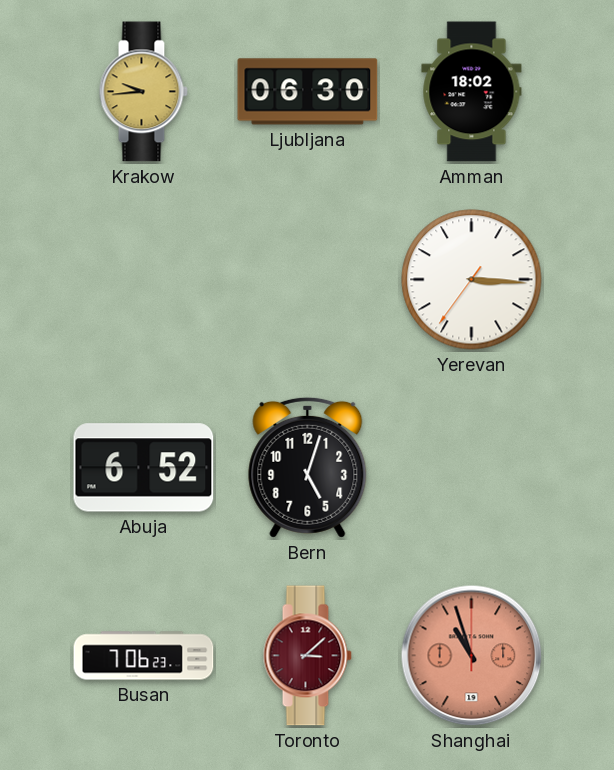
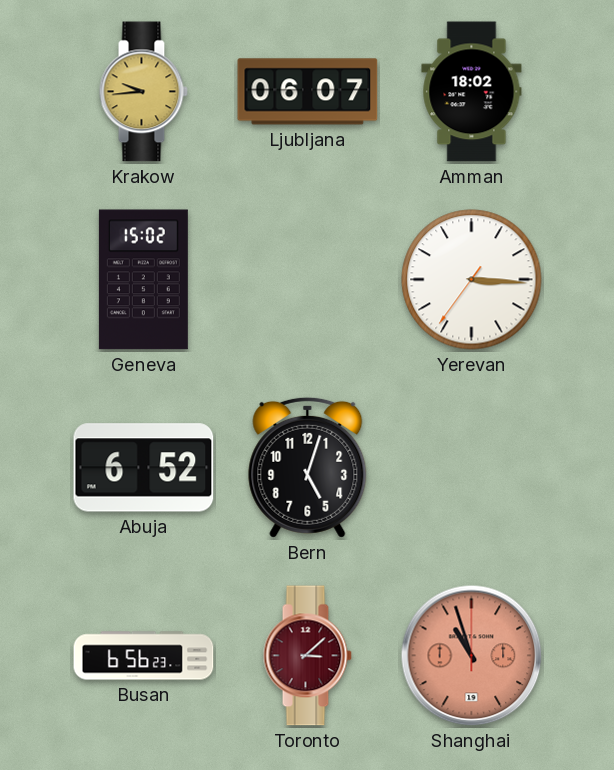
Ljubljana: 06:30 -> 06:07 (308, 92)
Geneva: none -> 15:02 (143, 280)
Busan: 7:06 -> 6:56 (144, 656)
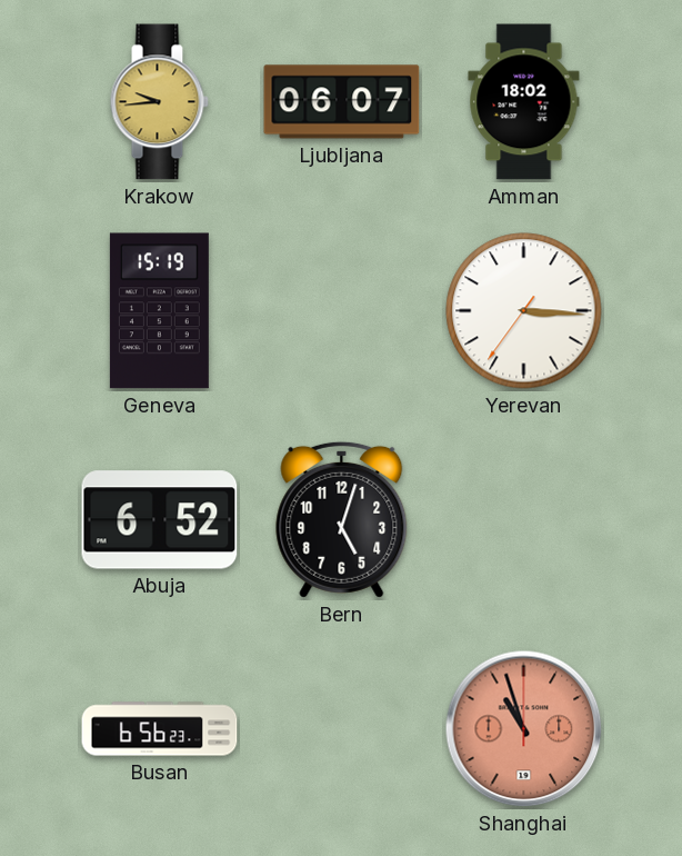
Geneva: 15:02 -> 15:19 (159, 311)
Toronto: 3:08 -> none (307, 656)
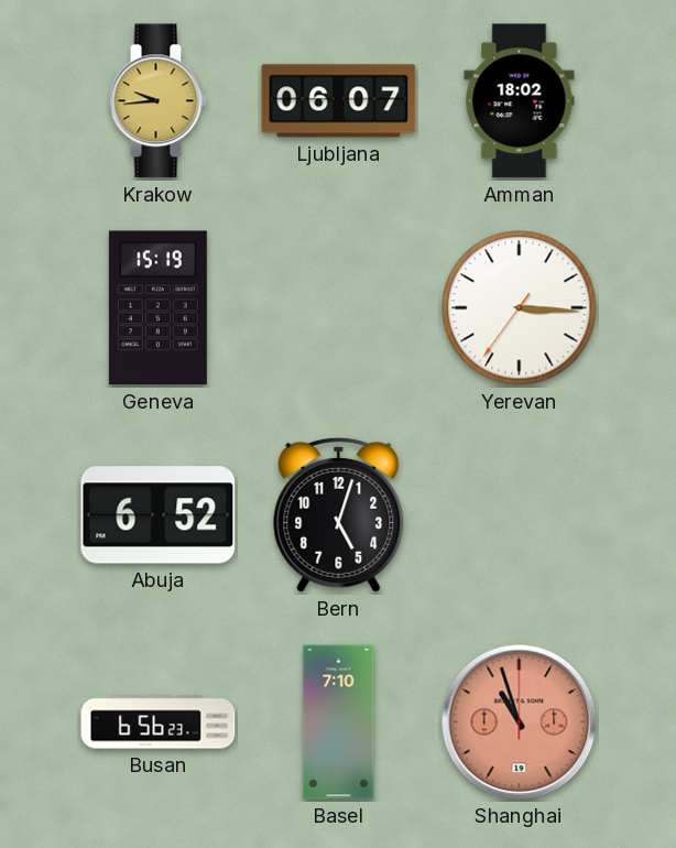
Basel: none -> 7:10 (339, 722)
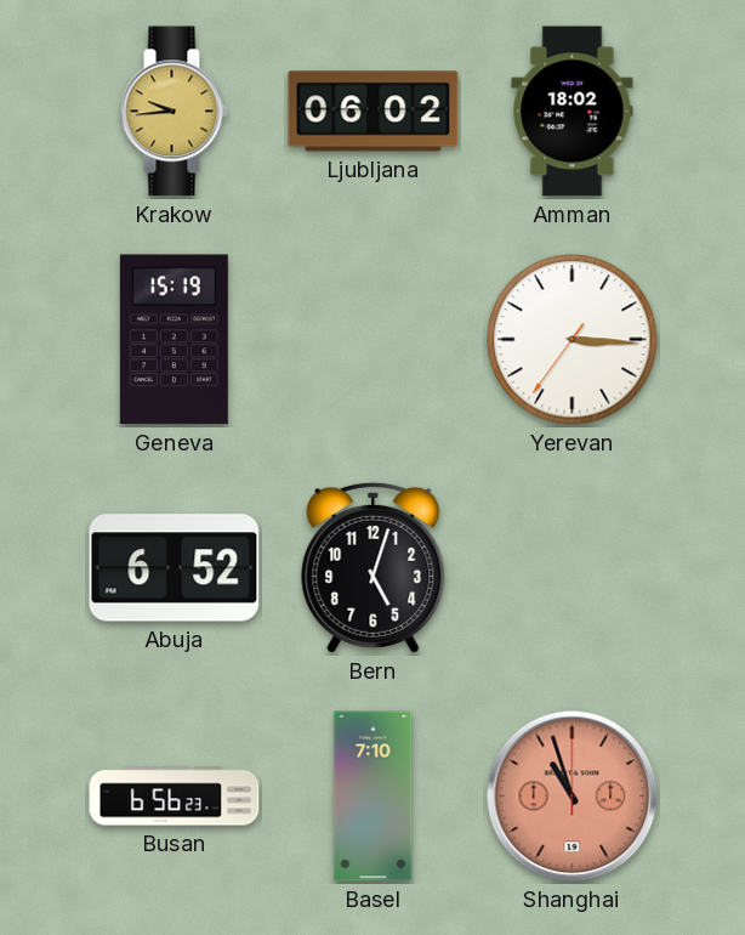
Ljubljana: 06:07 -> 06:02 (374, 112)
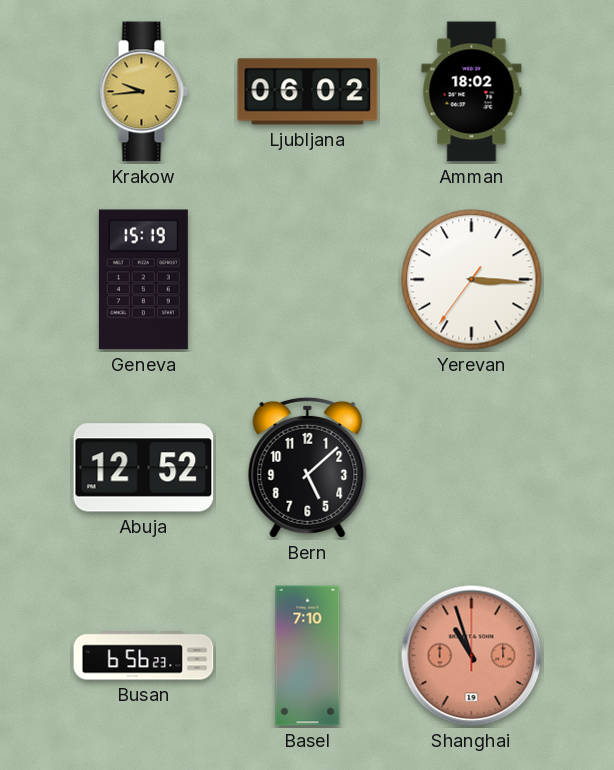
Abuja: 6:52 -> 12:52 (144, 468)
Bern: 5:03 -> 5:08 (308, 467)
